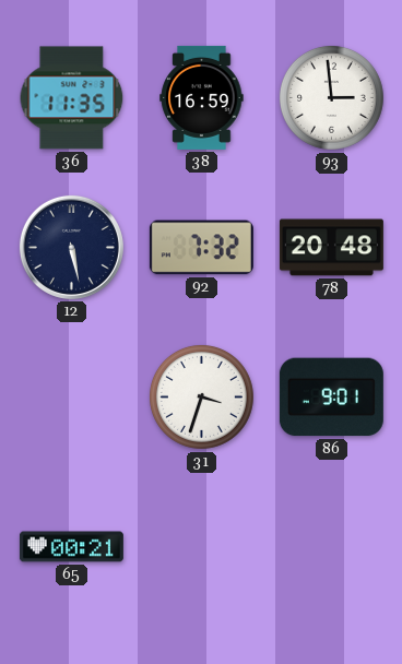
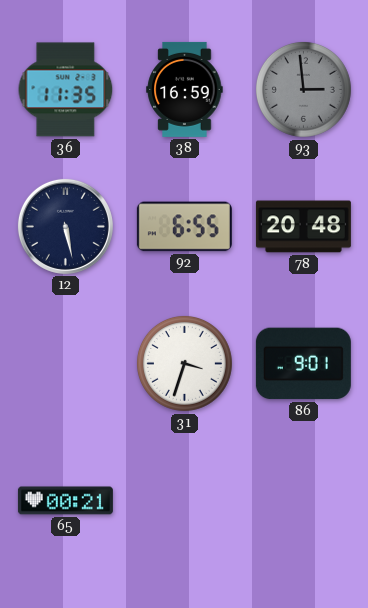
93 dial: white -> grey (303, 89)
92: 7:32 -> 6:55 (184, 227)
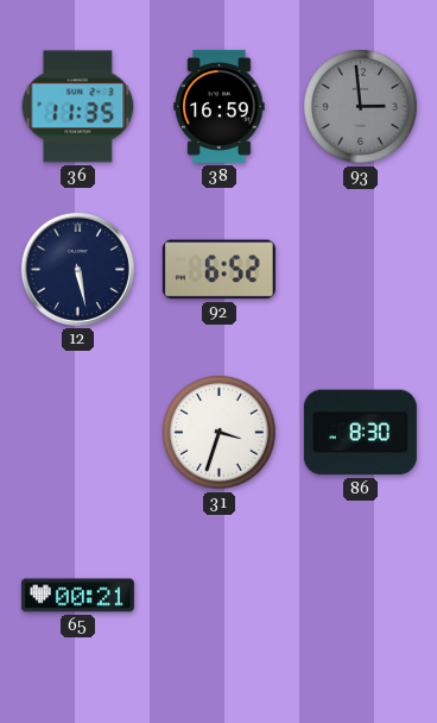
92: 6:55 -> 6:52 (218, 270)
78: 20:48 -> none (303, 227)
86: 9:01 -> 8:30 (360, 433)
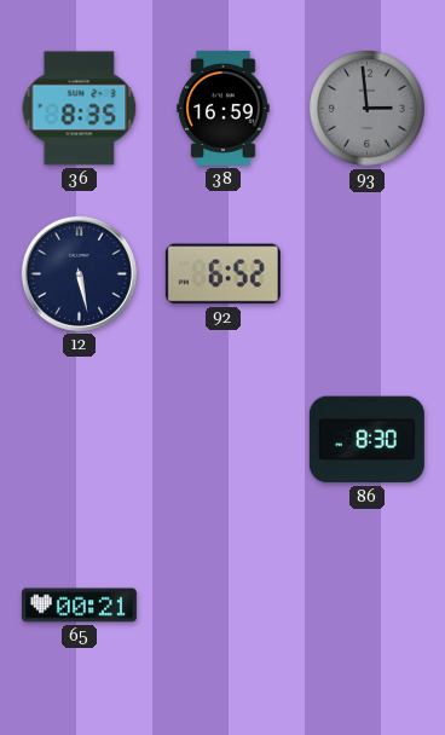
36: 11:35 -> 8:35 (80, 109)
31: 3:33 -> none (218, 432)
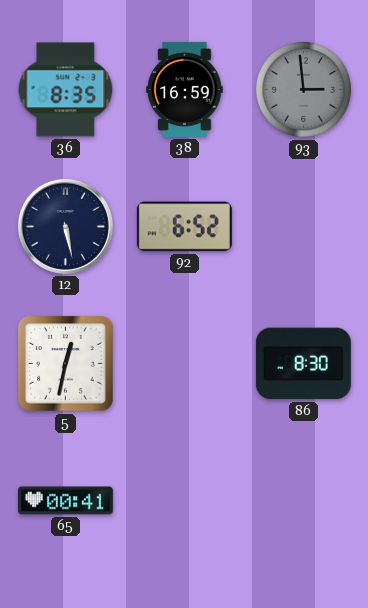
5: none -> 12:32 (66, 364)
65: 00:21 -> 00:41 (65, 501)
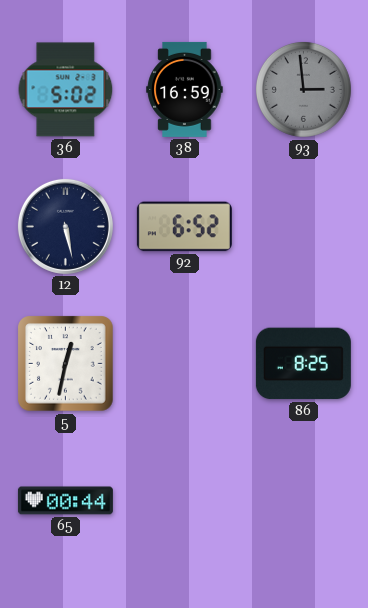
36: 8:35 -> 5:02 (66, 90)
86: 8:30 -> 8:25 (303, 364)
65: 00:41 -> 00:44 (65, 501)
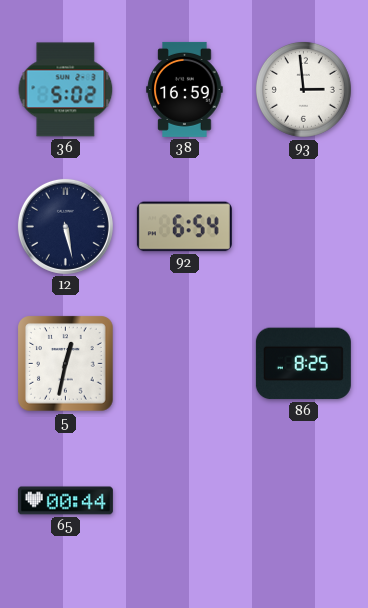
93 dial: grey -> white (303, 89)
92: 6:52 -> 6:54 (184, 227)
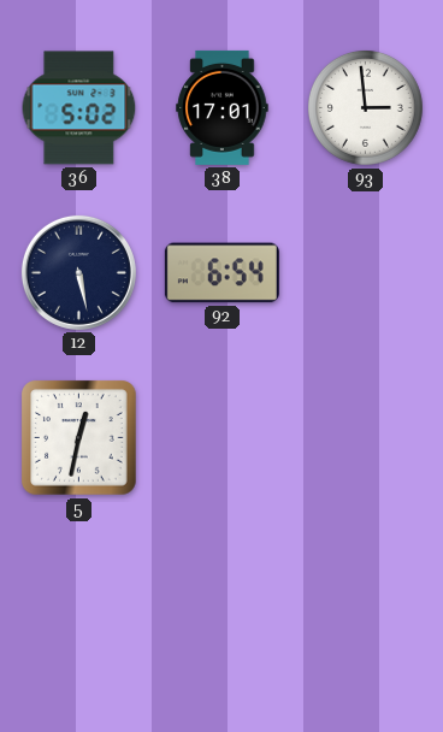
38: 16:59 -> 17:01 (223, 107)
86: 8:25 -> none (303, 364)
65: 00:44 -> none (65, 501)
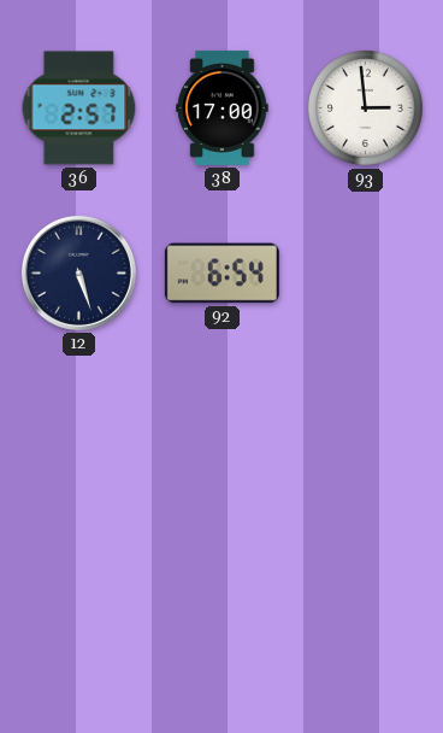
36: 5:02 -> 2:57 (79, 109)
38: 17:01 -> 17:00 (223, 107)
12: 5:28 -> 5:27 (78, 272)
5: 12:32 -> none (79, 438)
